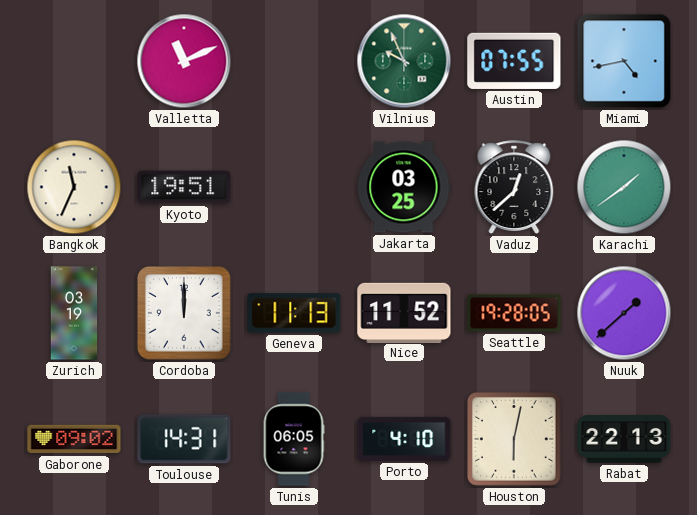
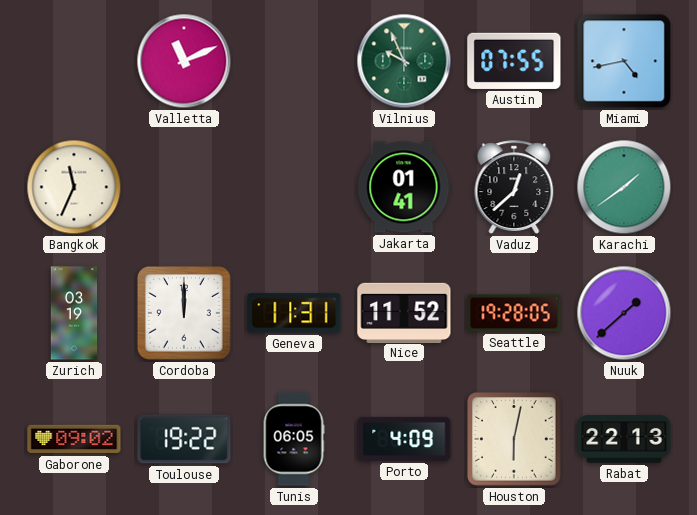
Kyoto: 19:51 -> none (184, 187)
Jakarta: 03:25 -> 01:41 (404, 187)
Geneva: 11:13 -> 11:31 (294, 313)
Toulouse: 14:31 -> 19:22 (184, 439)
Porto: 4:10 -> 4:09 (404, 439)
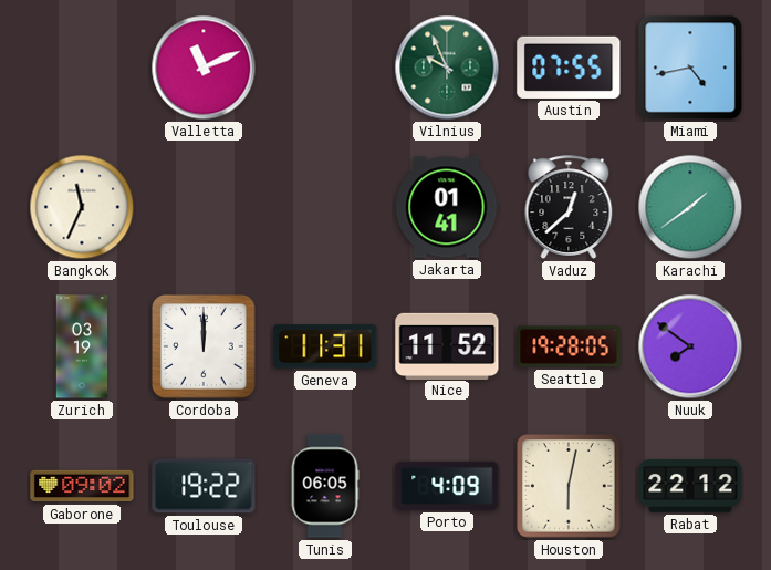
Nuuk: 1:38 -> 7:51 (690, 346)
Rabat: 22:13 -> 22:12 (690, 486)
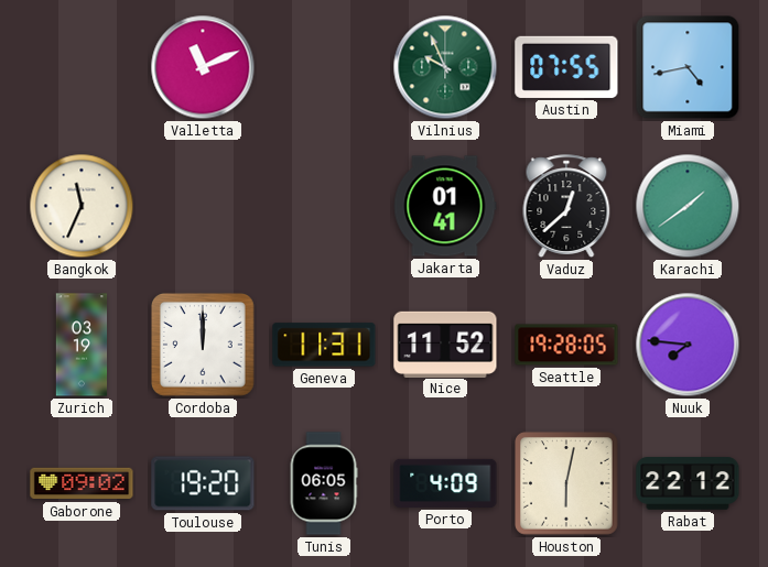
Nuuk: 7:51 -> 7:46 (688, 345)
Toulouse: 19:22 -> 19:20 (203, 483)
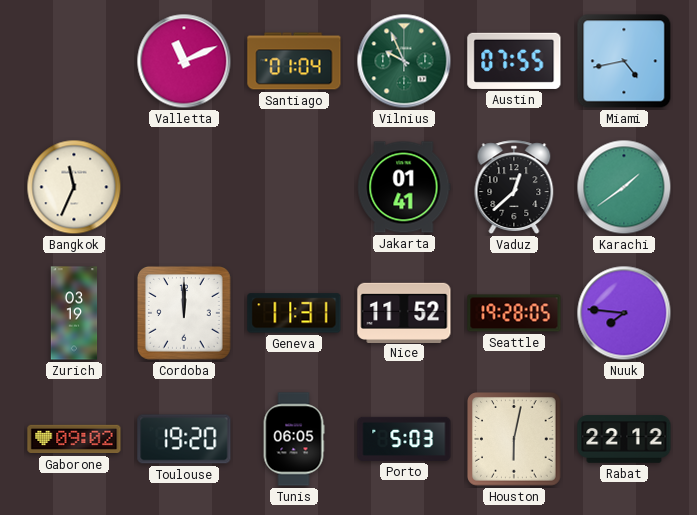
Santiago: none -> 01:04 (294, 61)
Porto: 4:09 -> 5:03 (404, 439)
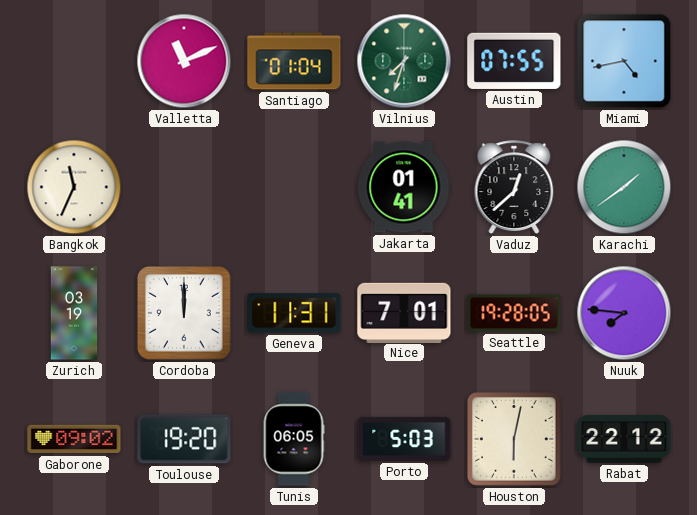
Vilnius: 9:56 -> 7:33 (404, 61)
Nice: 11:52 -> 7:01 (404, 312)
